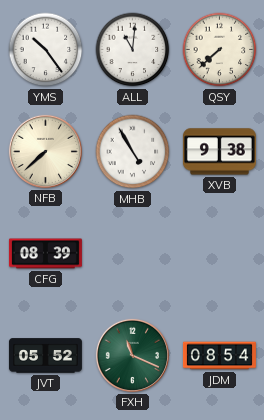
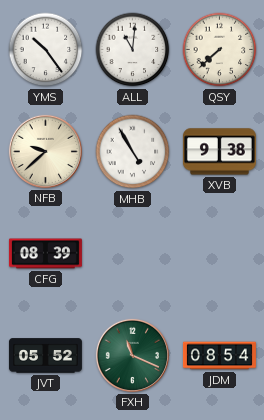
NFB: 7:38 -> 9:38 (45, 151)
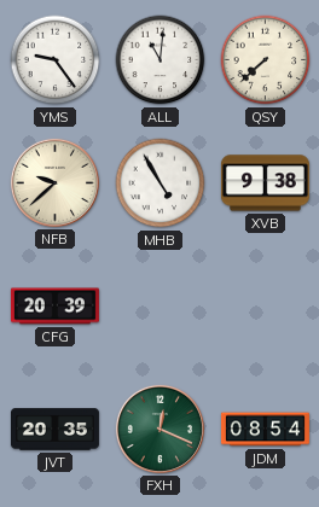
YMS: 10:24 -> 9:24 (56, 60)
CFG: 08:39 -> 20:39 (54, 307)
JVT: 05:52 -> 20:35 (54, 430)
FXH: 11:19 -> 12:19 (159, 429)
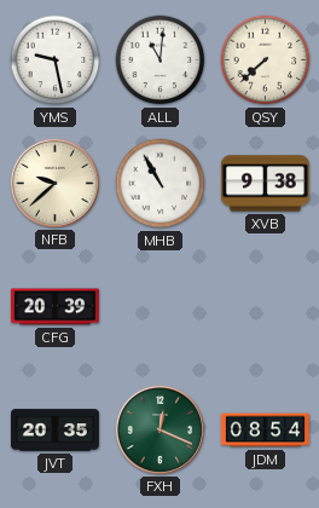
YMS: 9:24 -> 9:28 (56, 60)
MHB: 4:55 -> 10:55 (161, 184)
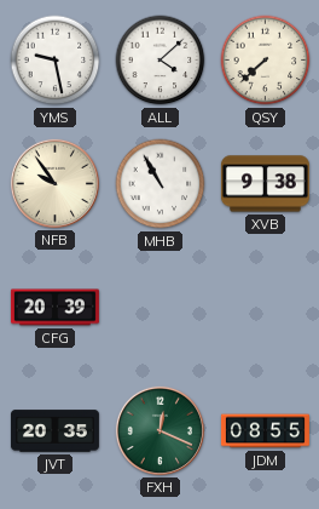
ALL: 11:01 -> 4:08 (161, 61)
NFB: 9:38 -> 9:54 (54, 183)
JDM: 08:54 -> 08:55 (265, 431)
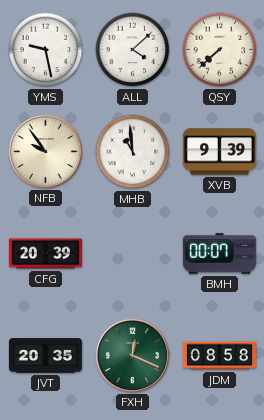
MHB: 10:55 -> 10:59 (133, 152)
XVB: 9:38 -> 9:39 (219, 152)
BMH: none -> 00:07 (219, 254)
JDM: 08:55 -> 08:58 (219, 356)
